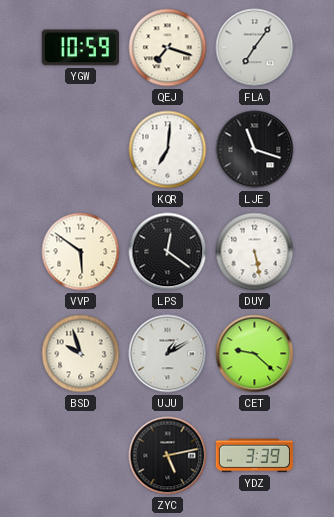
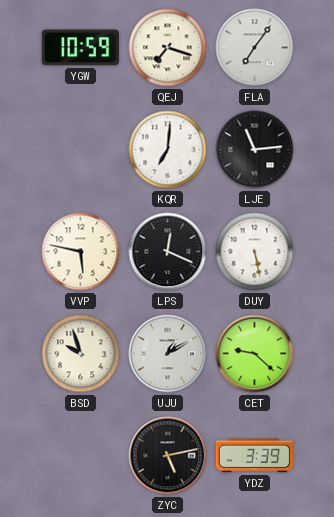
LJE: 11:18 -> 11:14 (255, 150)
VVP: 5:51 -> 5:47 (81, 252)
LPS: 12:21 -> 12:19 (168, 252)
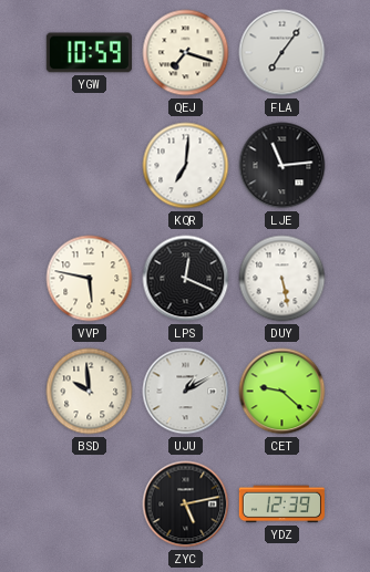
BSD: 9:57 -> 9:59 (90, 392)
YDZ: 3:39 -> 12:39 (281, 505)
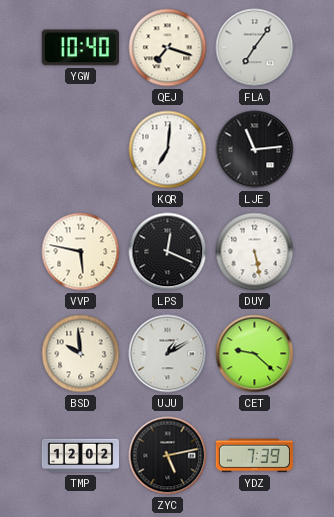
YGW: 10:59 -> 10:40 (80, 48)
TMP: none -> 12:02 (80, 456)
YDZ: 12:39 -> 7:39 (254, 456)
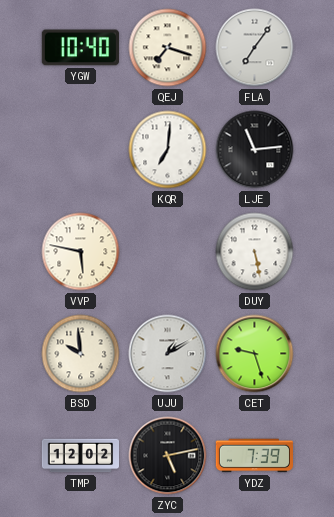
LPS: 12:19 -> none (168, 252)
CET: 9:22 -> 9:27 (255, 354)
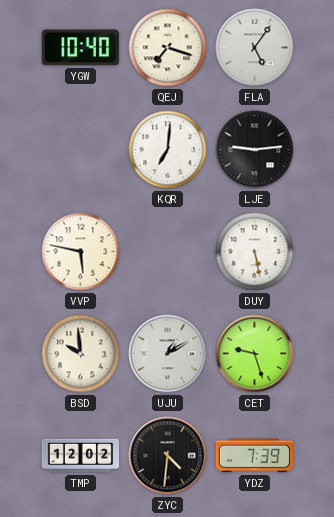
FLA: 7:06 -> 5:06 (255, 48)
LJE: 11:14 -> 9:14 (255, 150)
ZYC: 5:13 -> 4:31 (168, 456)
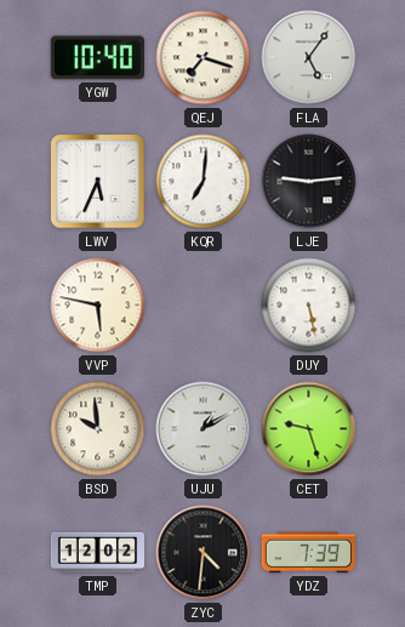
LWV: none -> 5:34 (98, 182)
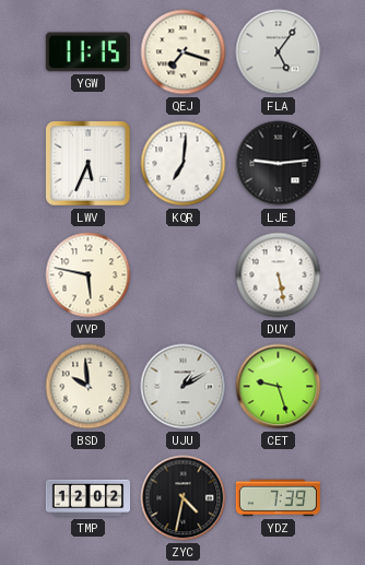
YGW: 10:40 -> 11:15 (87, 52)
ZYC: 4:31 -> 4:32 (184, 498)
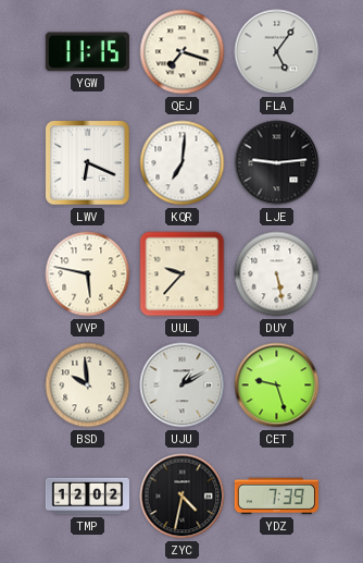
LWV: 5:34 -> 6:19 (88, 163)
UUL: none -> 9:37 (183, 274)
